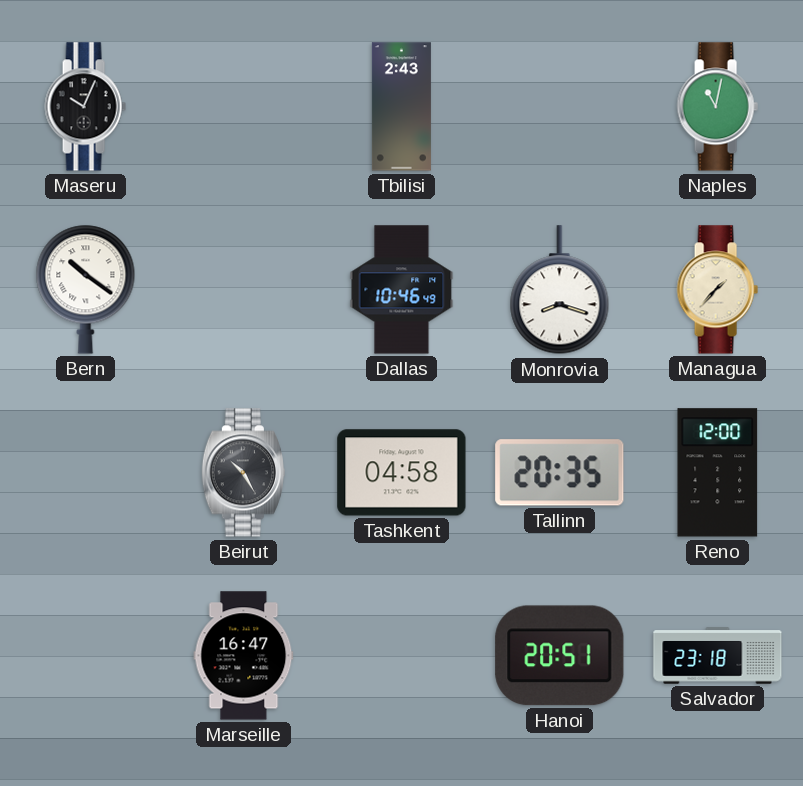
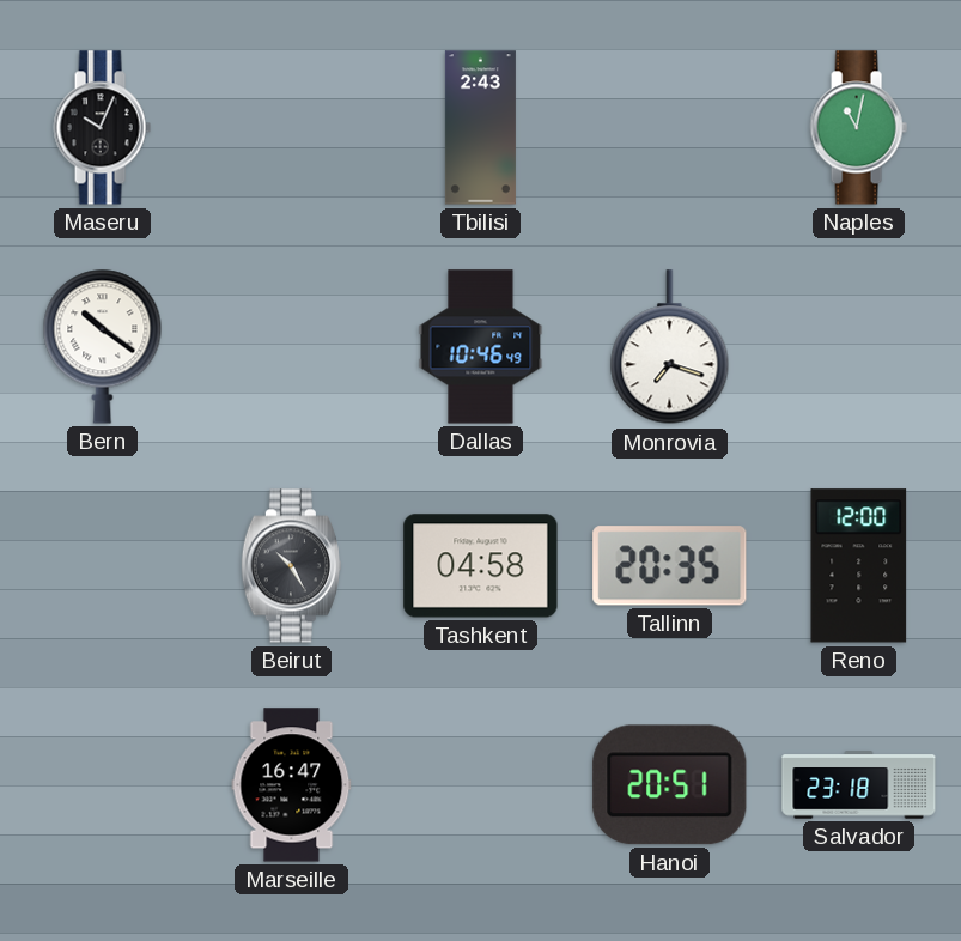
Monrovia: 8:18 -> 7:18 (670, 347)
Managua: 1:37 -> none (717, 290)
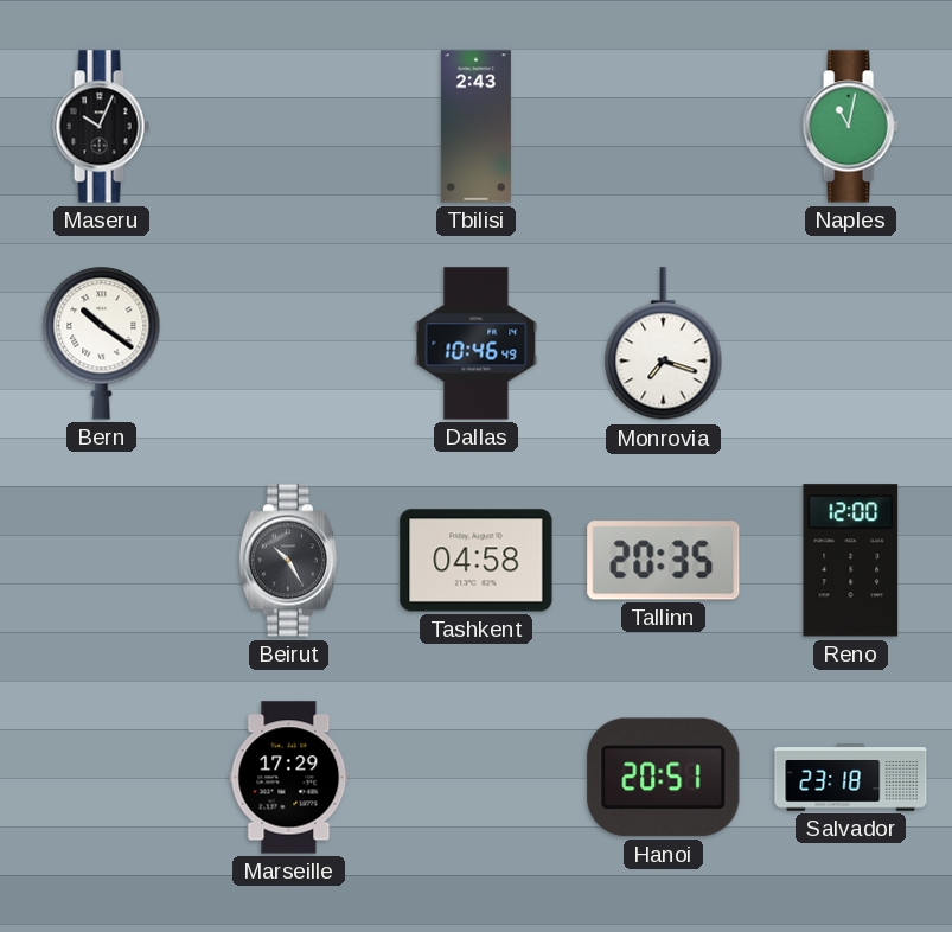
Marseille: 16:47 -> 17:29 (289, 778)
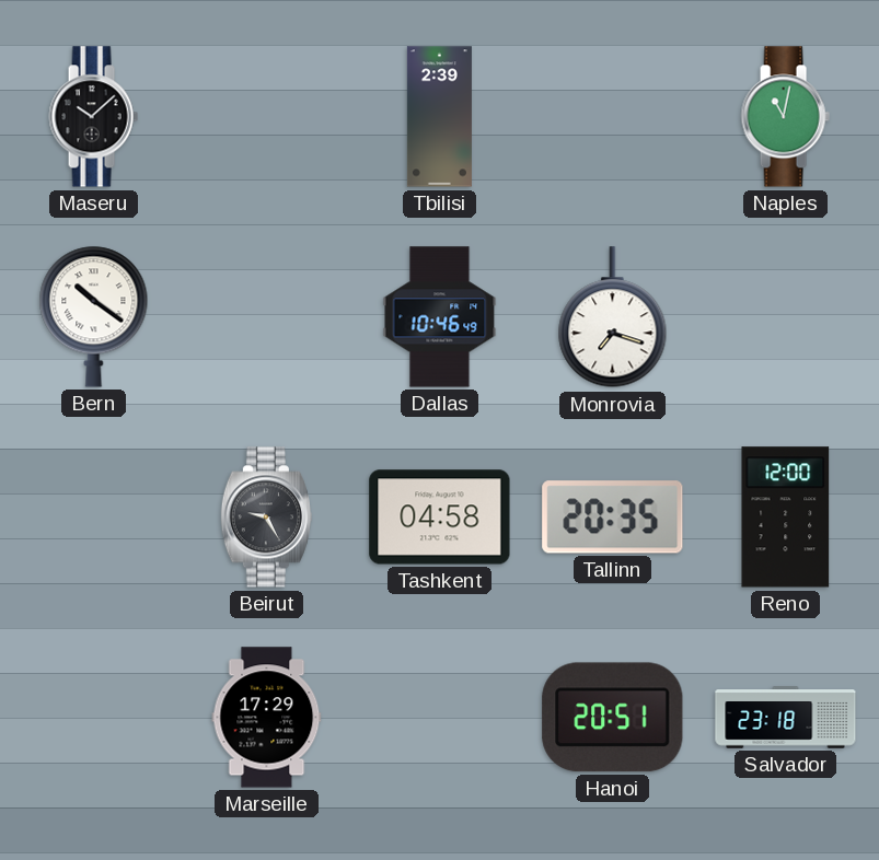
Maseru: 10:04 -> 10:08 (93, 117)
Tbilisi: 2:43 -> 2:39 (439, 117)
Beirut: 10:25 -> 9:25 (266, 518)
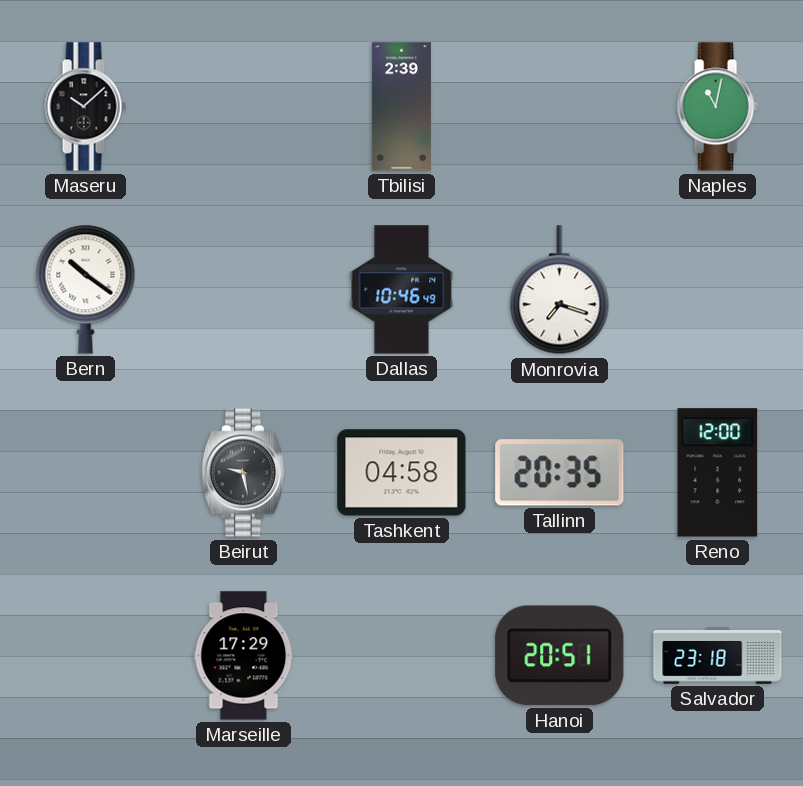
Beirut: 9:25 -> 9:28 (243, 473)
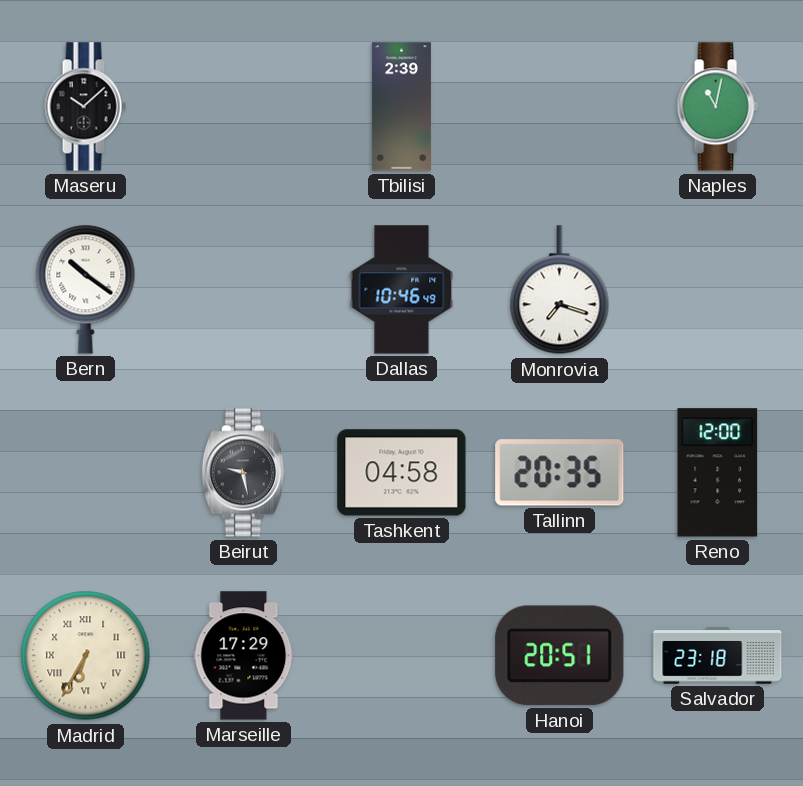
Madrid: none -> 6:35 (86, 656)
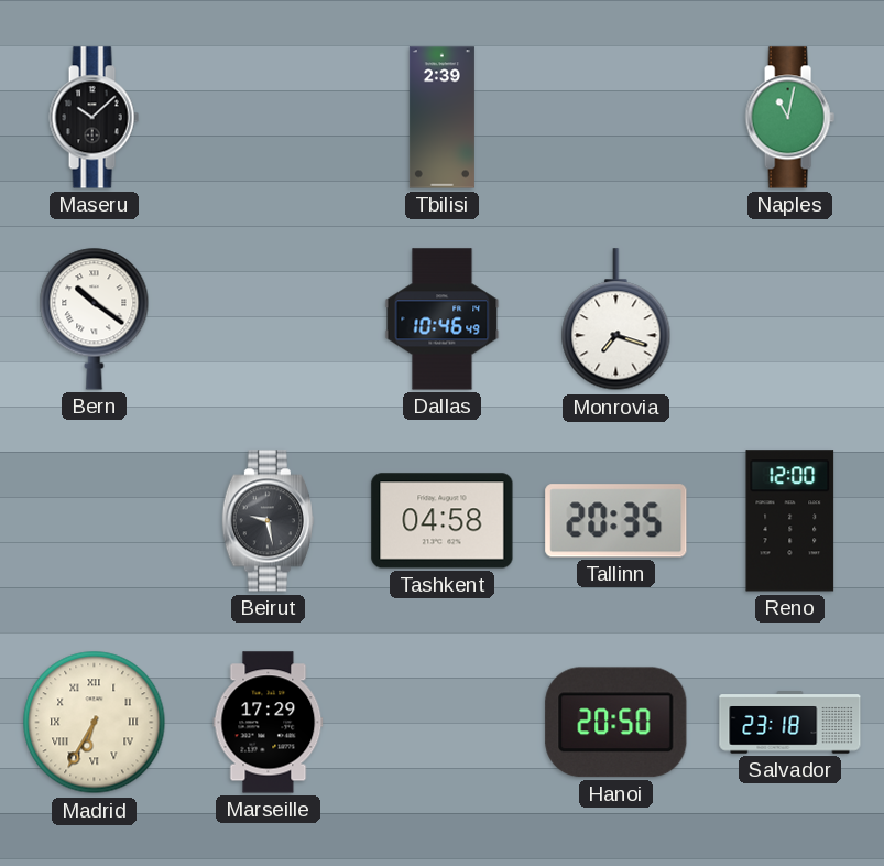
Hanoi: 20:51 -> 20:50 (616, 723)
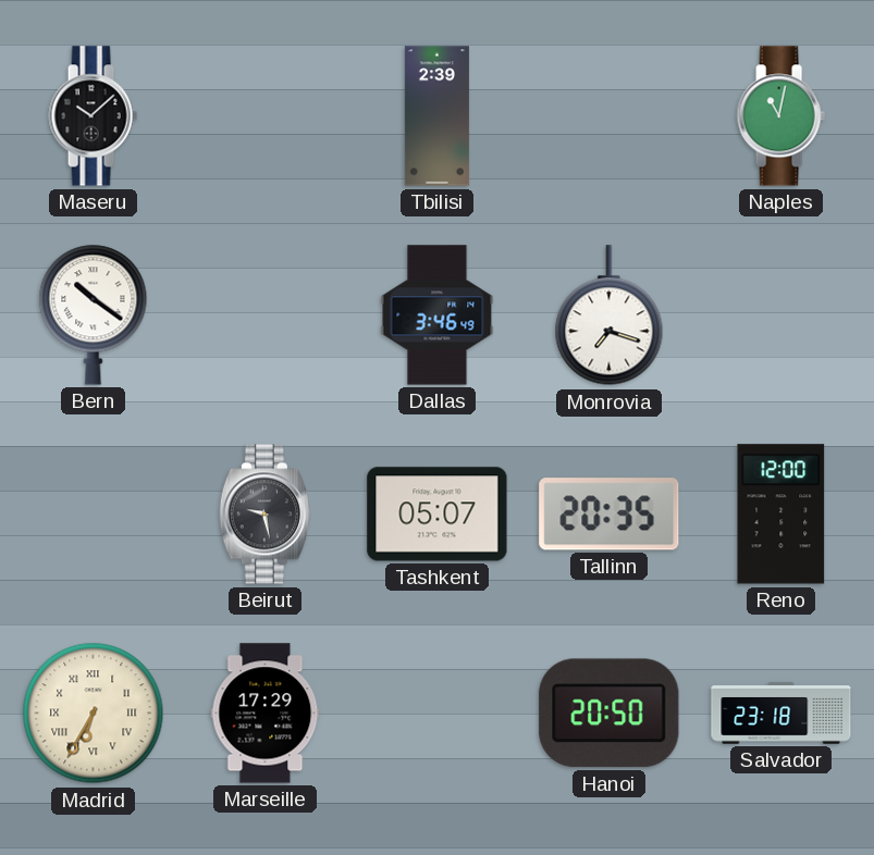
Dallas: 10:46 -> 3:46 (438, 315)
Tashkent: 04:58 -> 05:07 (438, 515)
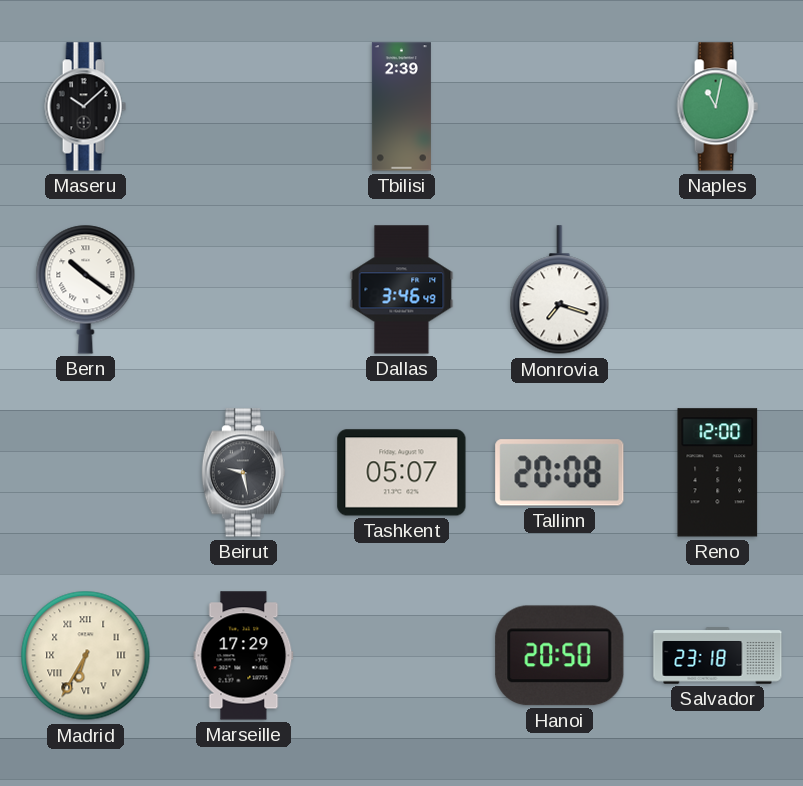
Tallinn: 20:35 -> 20:08 (560, 473)
